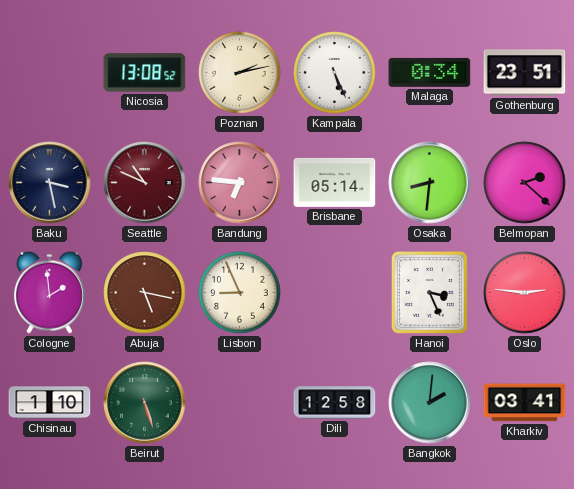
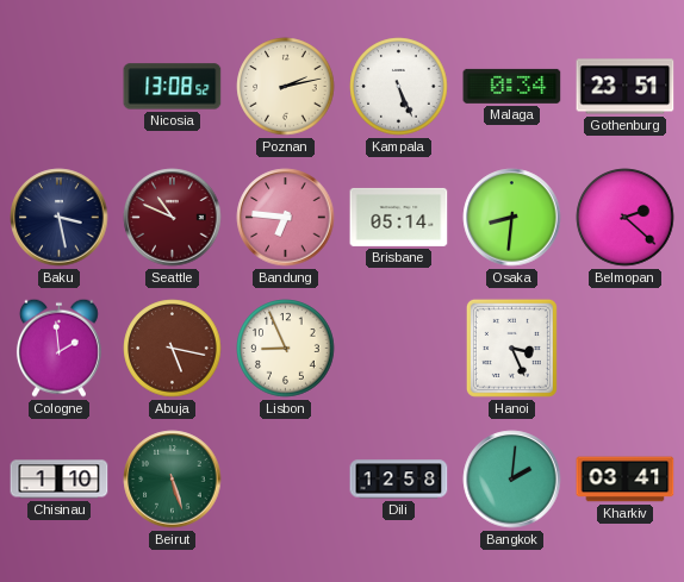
Oslo: 2:46 -> none (525, 293)
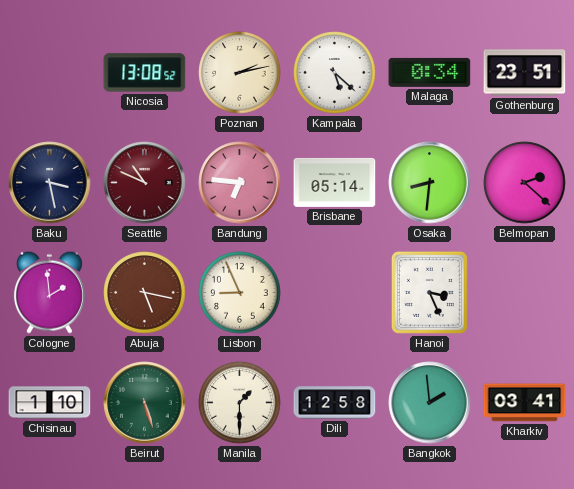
Kampala: 5:26 -> 5:22 (335, 73)
Manila: none -> 1:30 (240, 403)
Bangkok: 2:01 -> 1:59 (430, 403)
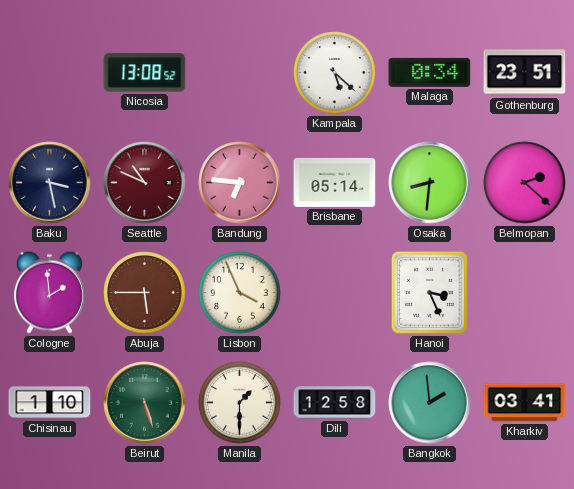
Poznan: 2:13 -> none (240, 73)
Abuja: 5:17 -> 5:45 (145, 293)
Lisbon: 8:56 -> 3:56 (240, 293)
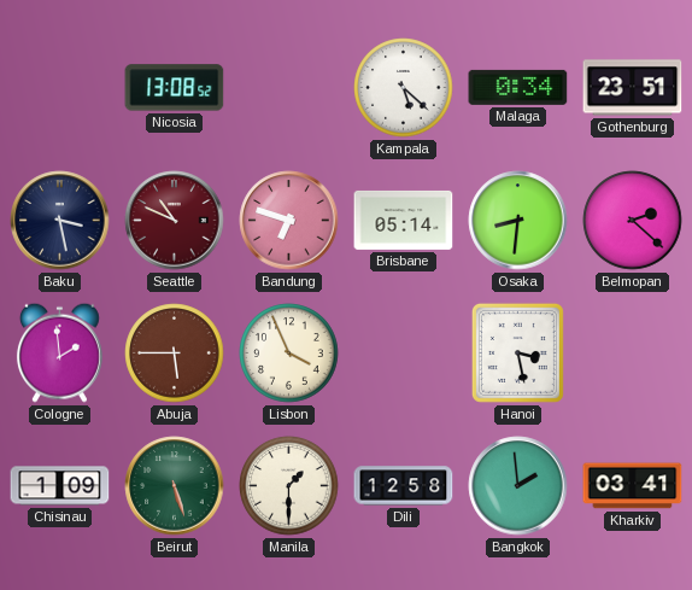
Bandung: 6:46 -> 6:48 (289, 221)
Hanoi: 3:26 -> 3:28 (517, 352)
Chisinau: 1:10 -> 1:09 (60, 486)
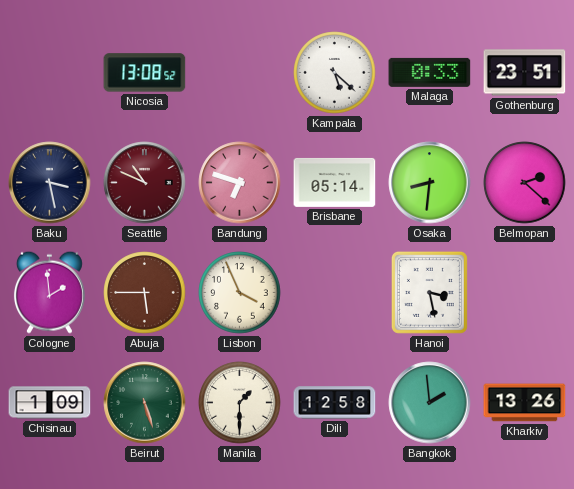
Malaga: 0:34 -> 0:33 (430, 72)
Kharkiv: 03:41 -> 13:26 (525, 403)
